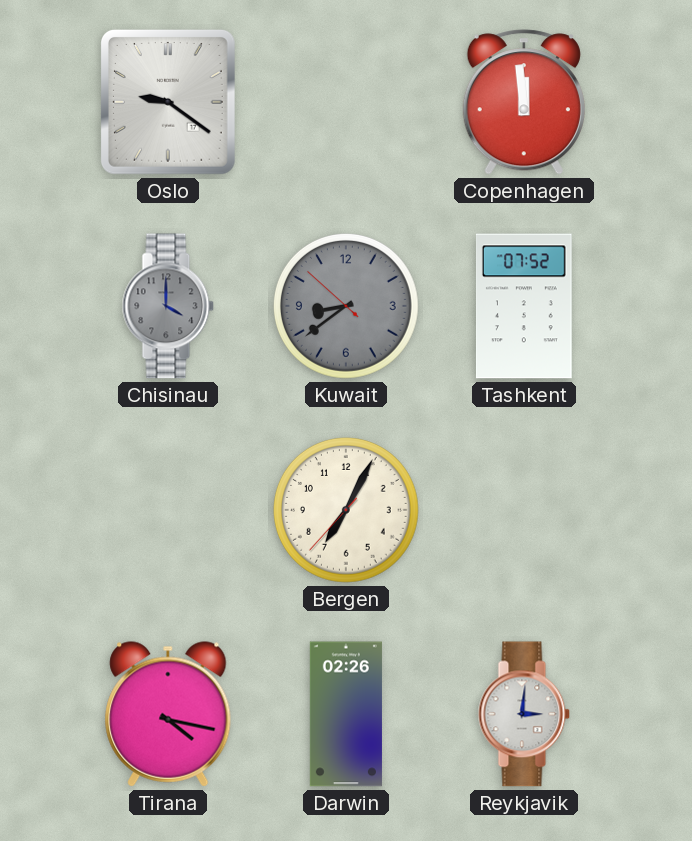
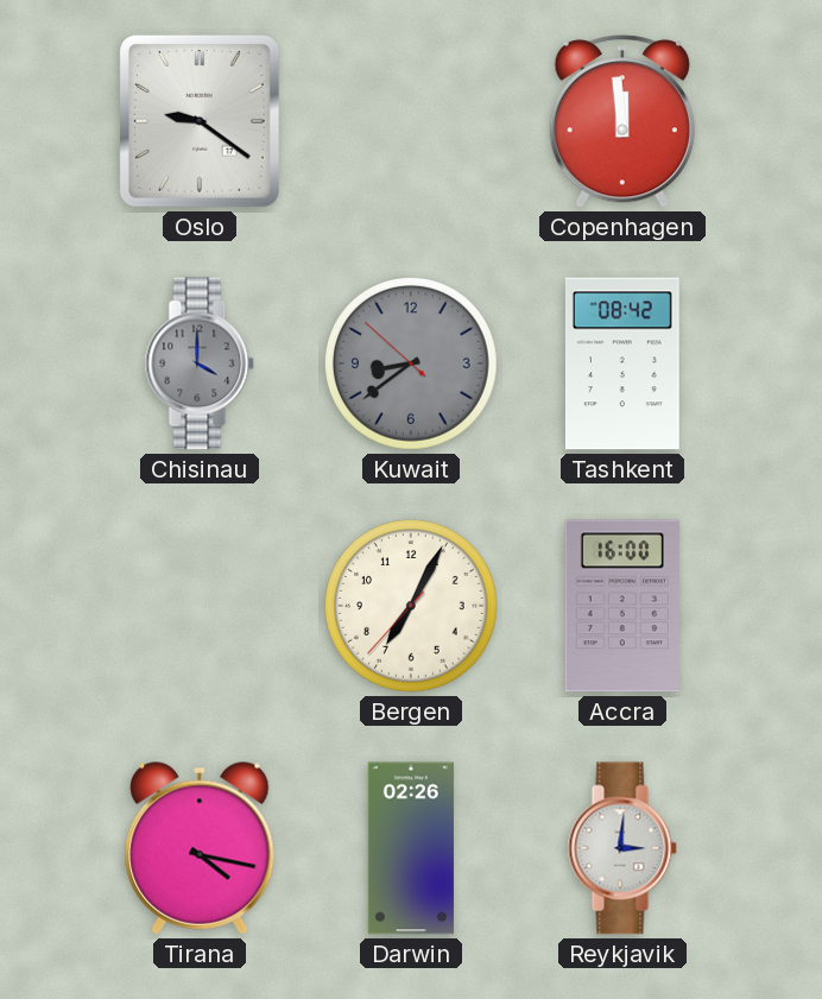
Tashkent: 07:52 -> 08:42 (622, 363)
Accra: none -> 16:00 (622, 606)
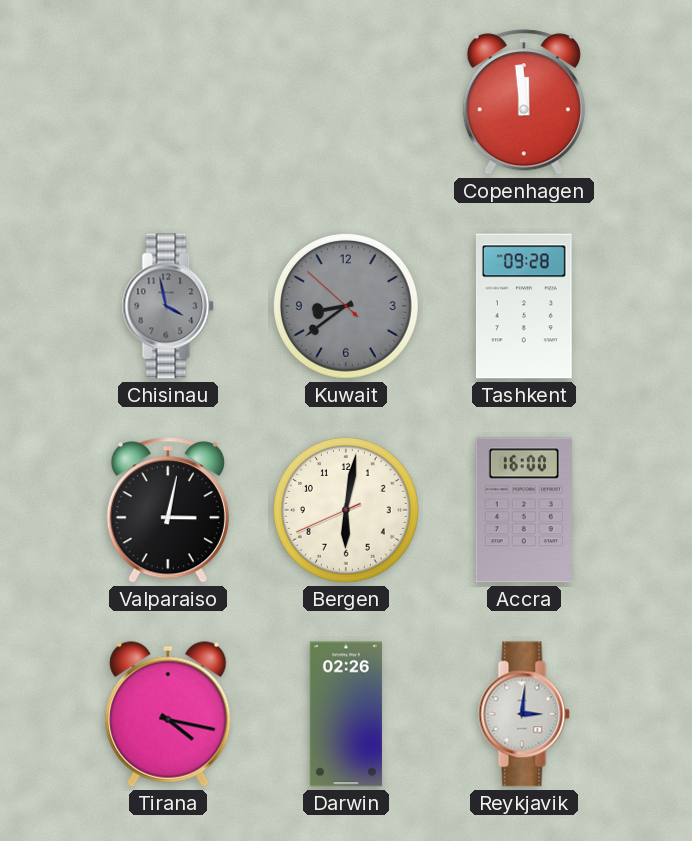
Oslo: 9:21 -> none (200, 121)
Chisinau: 4:00 -> 3:58 (168, 306)
Tashkent: 08:42 -> 09:28 (524, 306)
Valparaiso: none -> 3:02 (168, 510)
Bergen: 7:04 -> 6:01 (346, 510)
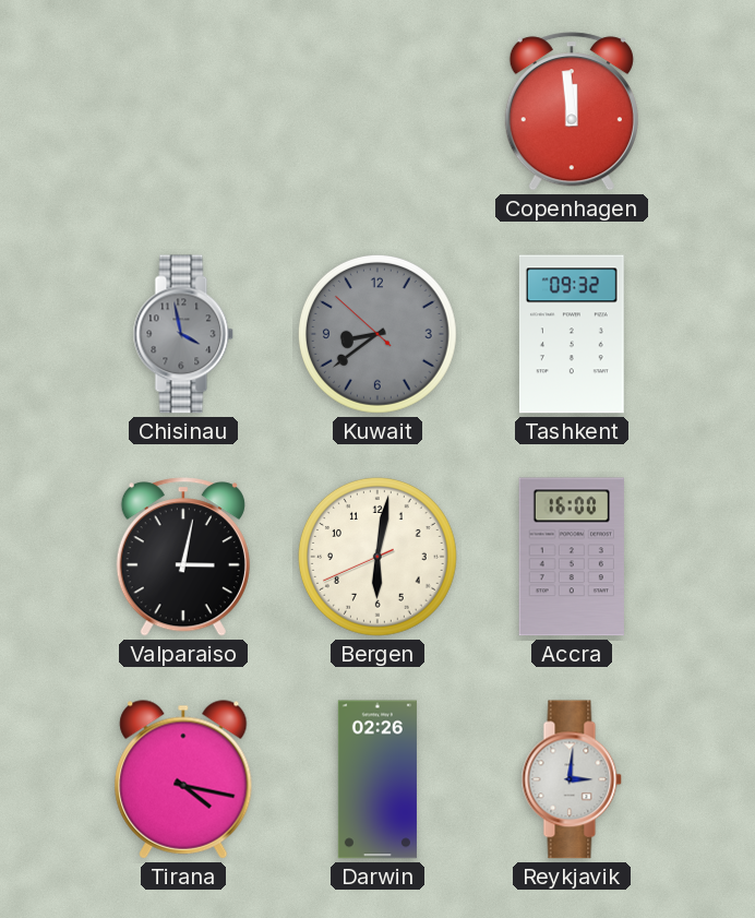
Tashkent: 09:28 -> 09:32 (572, 334)
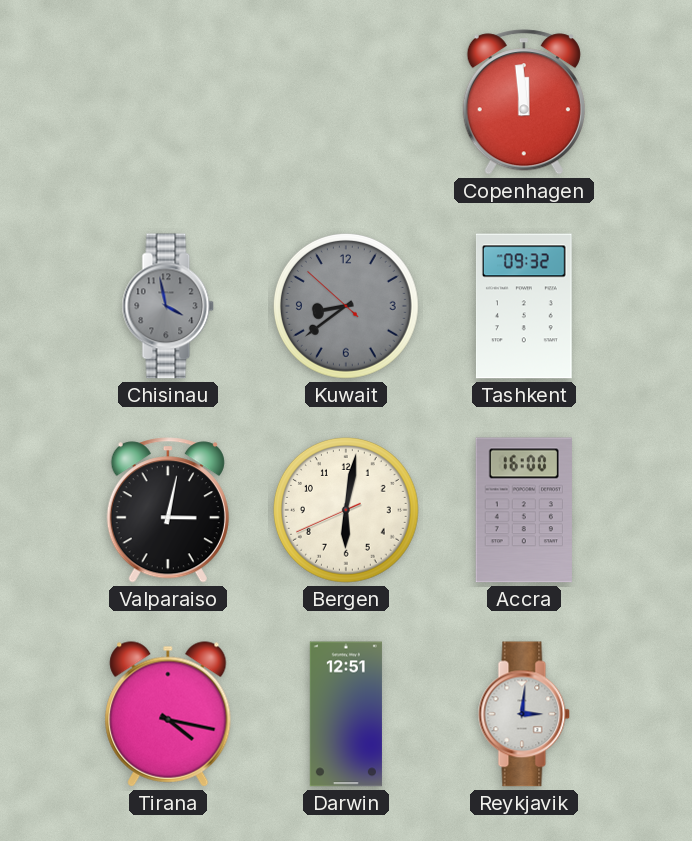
Darwin: 02:26 -> 12:51 (346, 714)
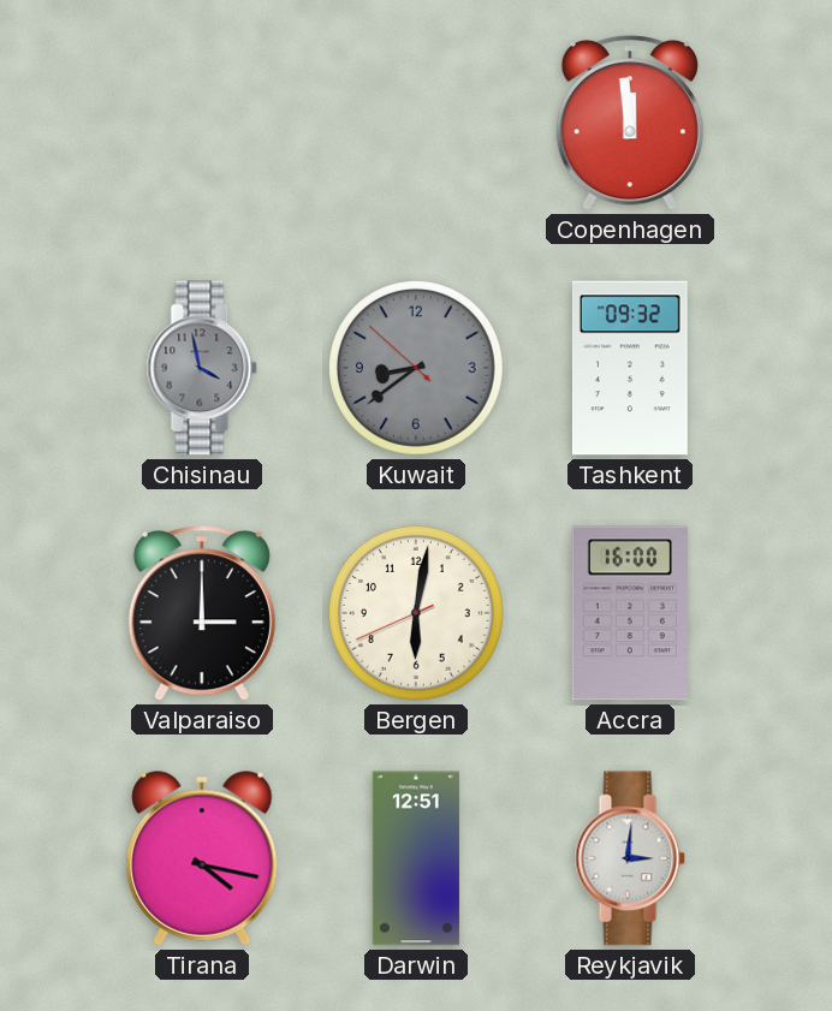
Valparaiso: 3:02 -> 3:00 (202, 613)
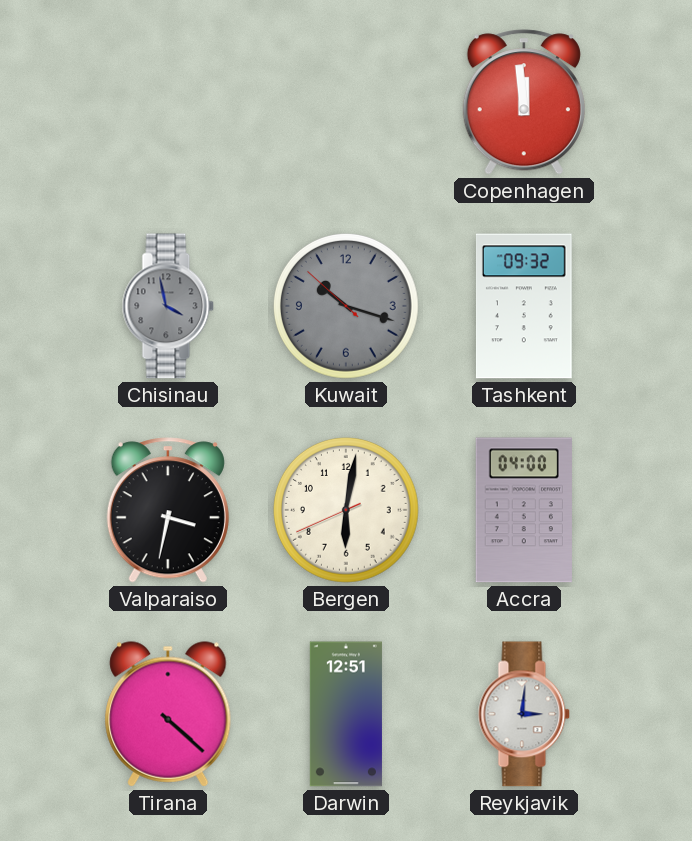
Kuwait: 8:38 -> 10:17 (346, 306)
Valparaiso: 3:00 -> 3:32 (168, 510)
Accra: 16:00 -> 04:00 (524, 510)
Tirana: 4:17 -> 4:22 (168, 714)
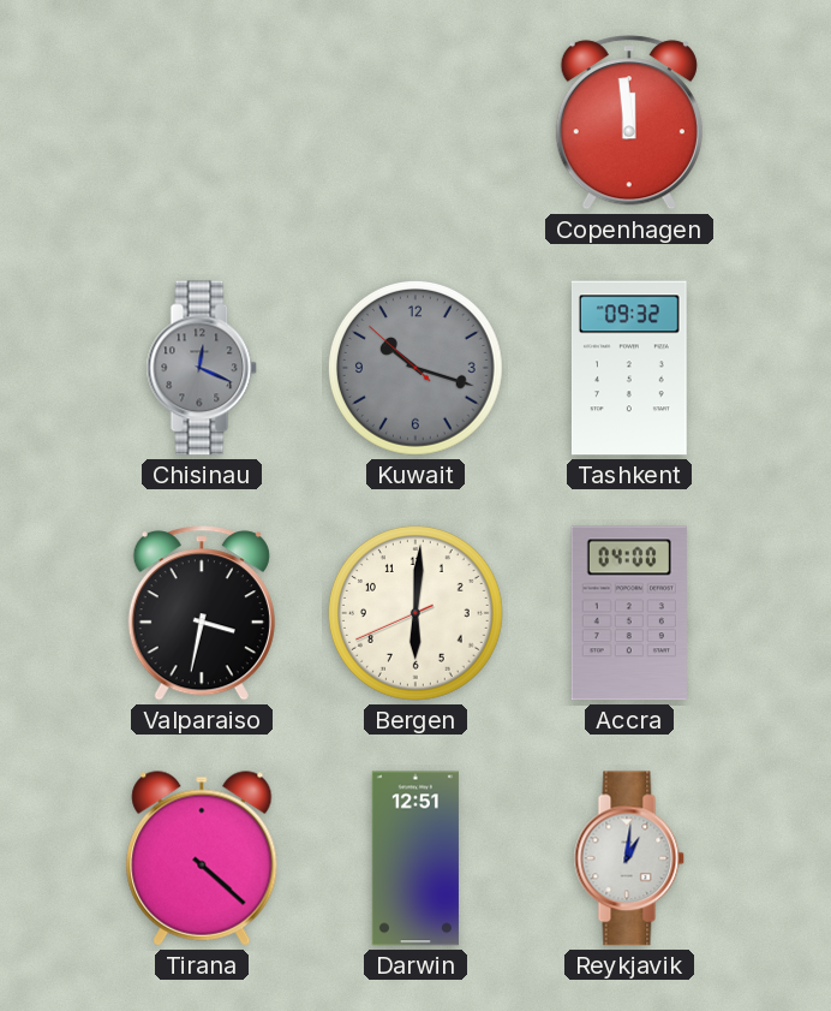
Chisinau: 3:58 -> 12:19 (202, 368)
Bergen: 6:01 -> 6:00 (416, 613)
Reykjavik: 3:01 -> 1:01 (629, 858)
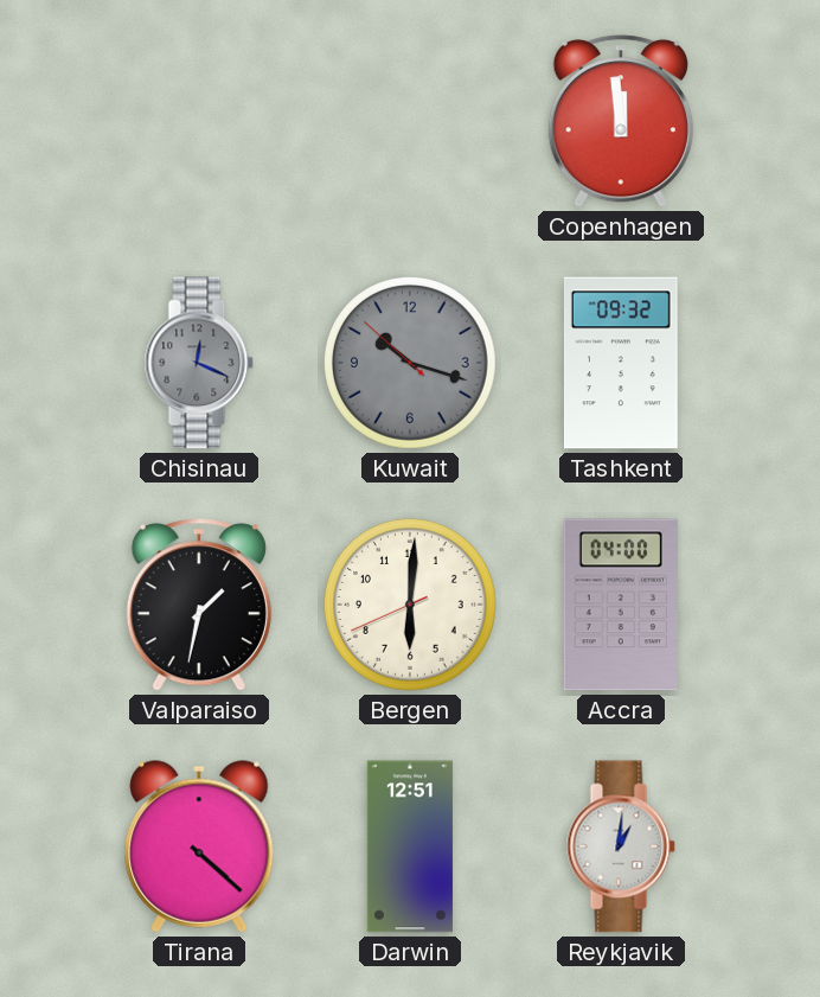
Valparaiso: 3:32 -> 1:32 (199, 605)
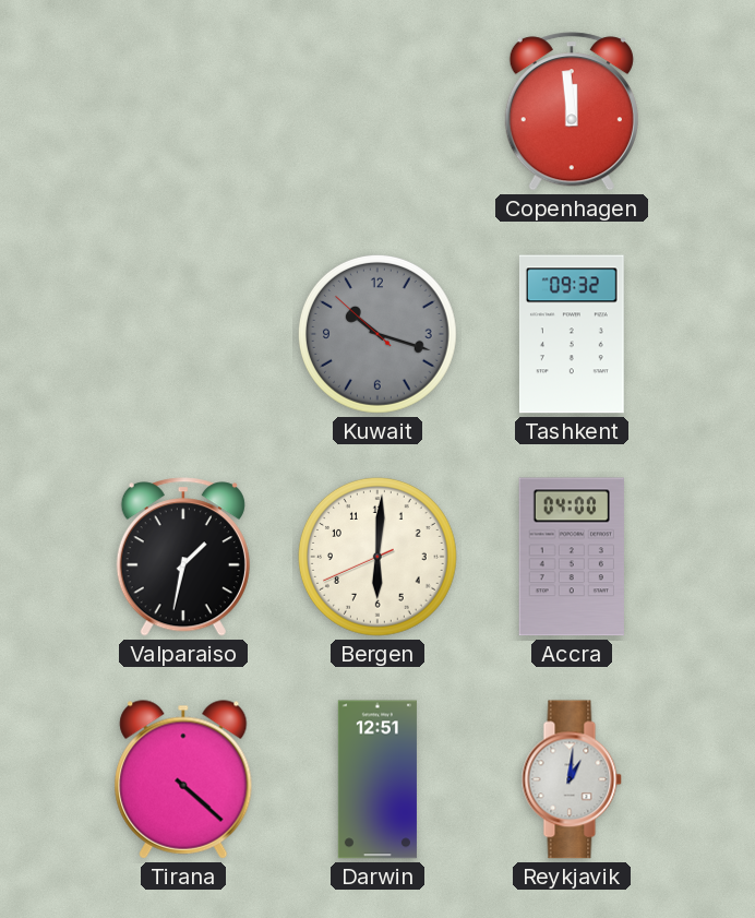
Chisinau: 12:19 -> none (199, 363)
